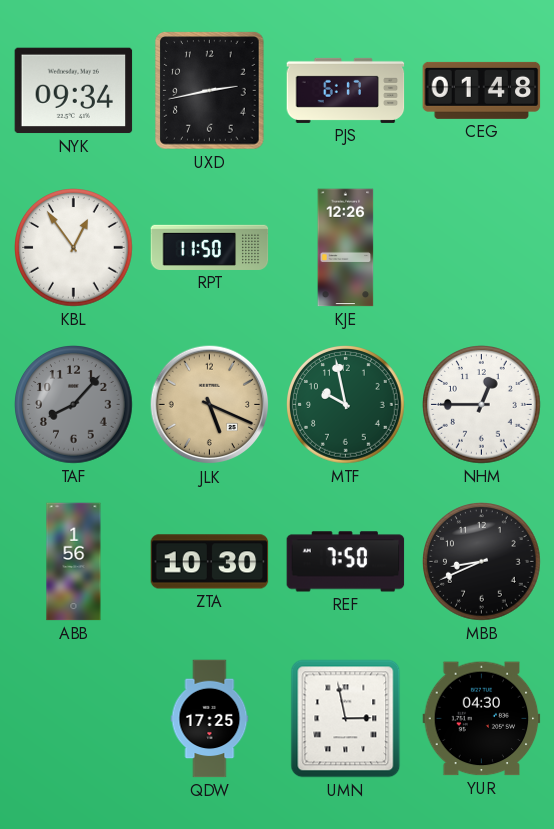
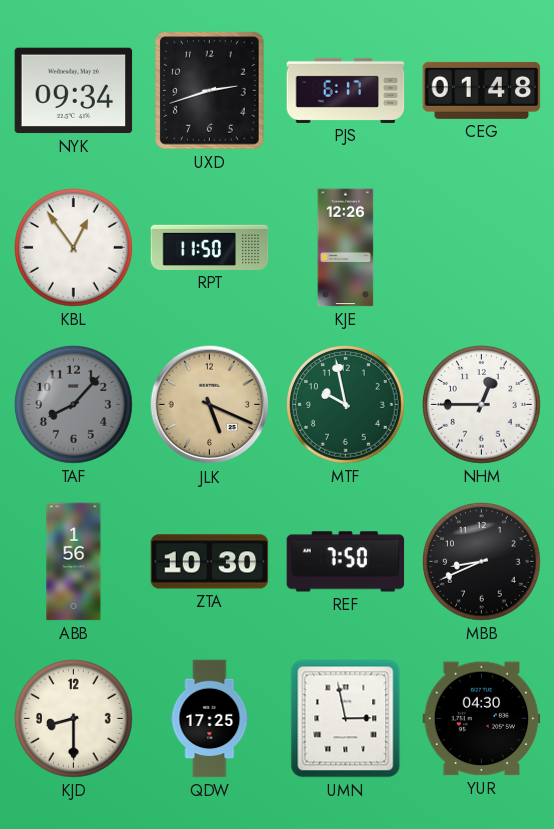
UXD: 2:43 -> 2:42 (210, 91)
KJD: none -> 8:30 (74, 719)
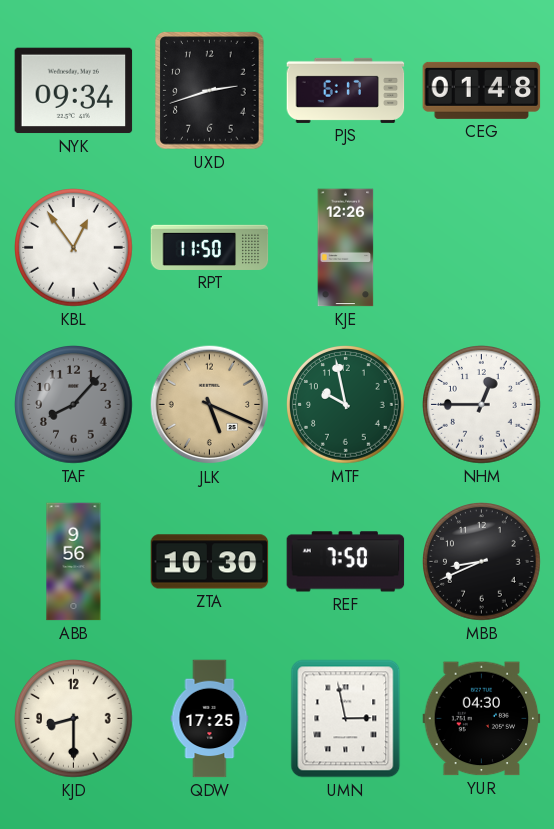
ABB: 1:56 -> 9:56 (74, 562)
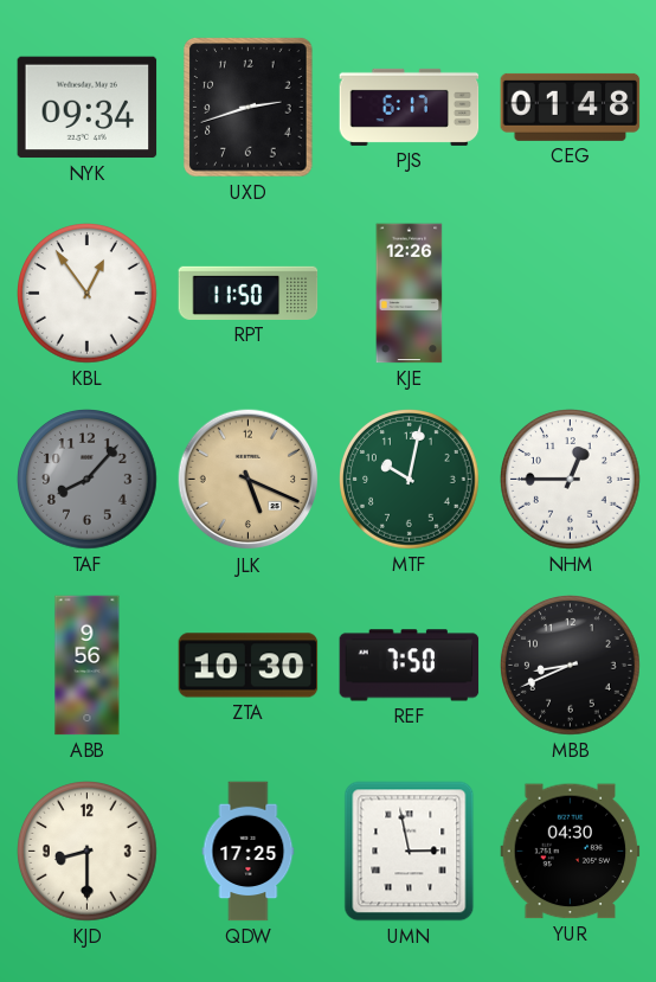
MTF: 9:58 -> 10:02 (410, 480)
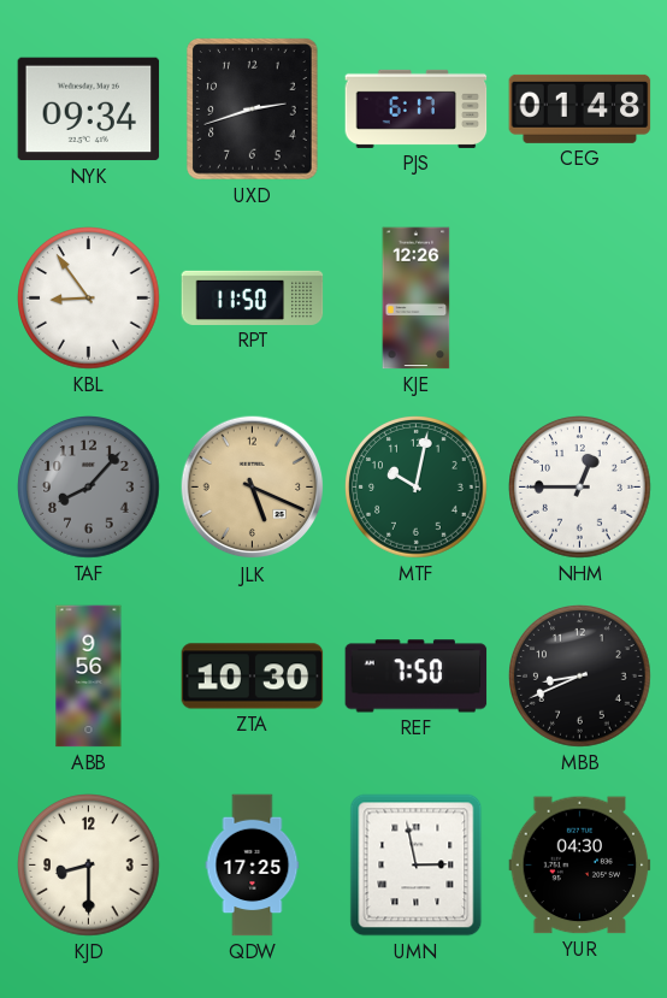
KBL: 12:54 -> 8:54 (89, 299)
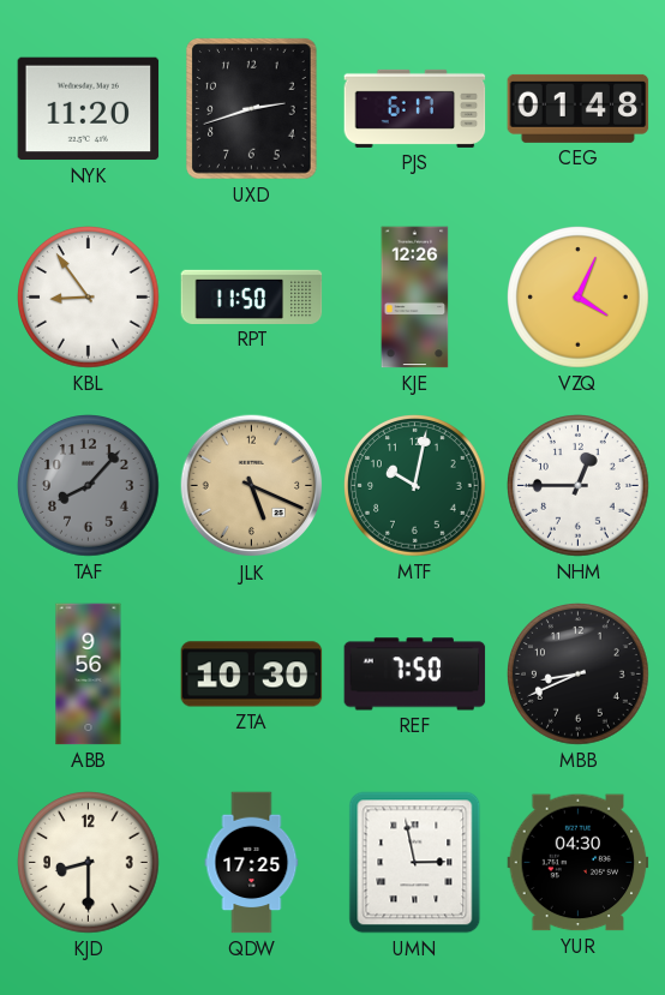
NYK: 09:34 -> 11:20 (89, 109)
VZQ: none -> 4:04 (579, 298)
